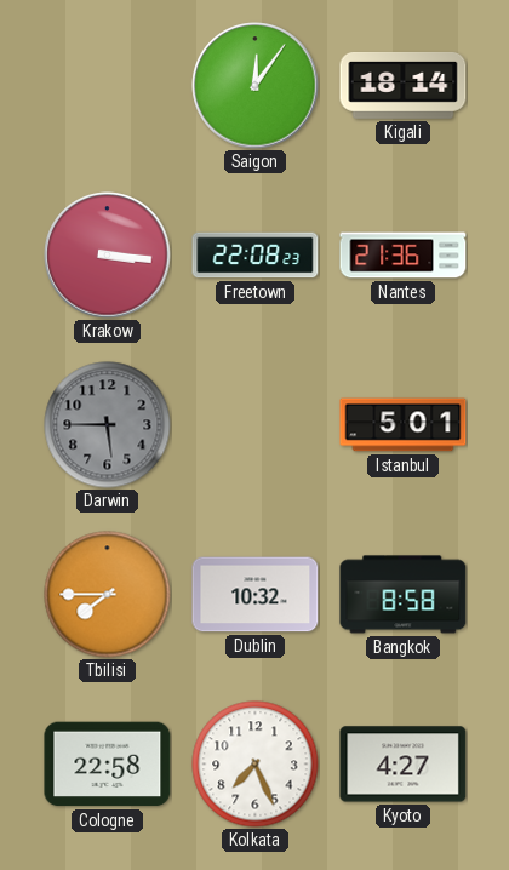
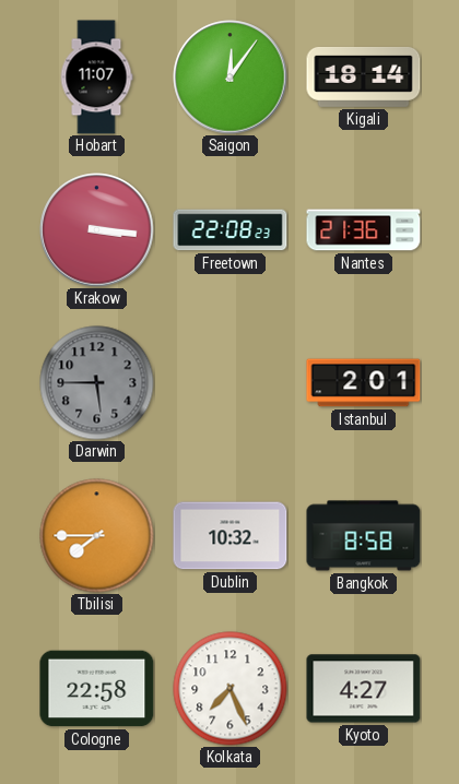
Hobart: none -> 11:07 (96, 78)
Istanbul: 5:01 -> 2:01 (364, 383)
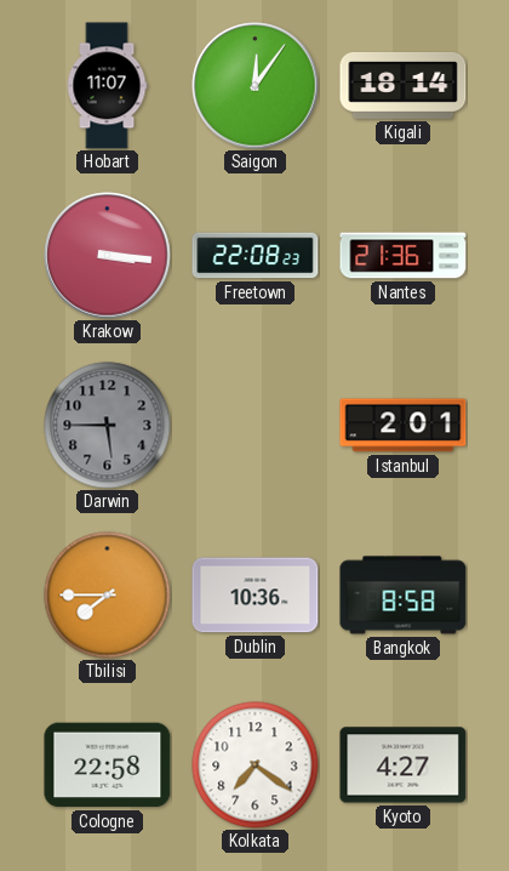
Dublin: 10:32 -> 10:36 (256, 596)
Kolkata: 7:26 -> 7:21 (256, 765)
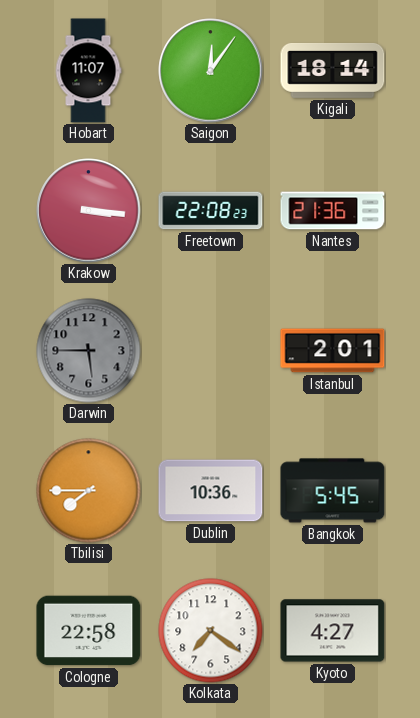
Bangkok: 8:58 -> 5:45 (333, 491)
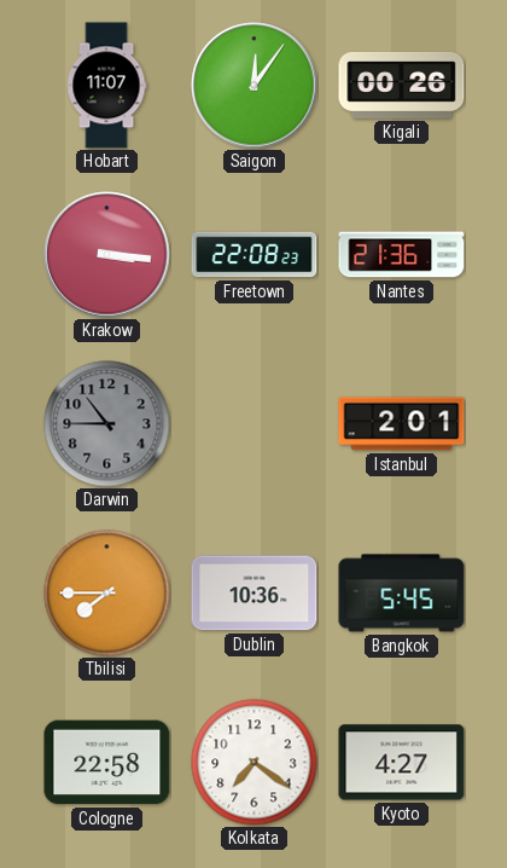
Kigali: 18:14 -> 00:26 (402, 85)
Darwin: 5:45 -> 10:45 (107, 424)
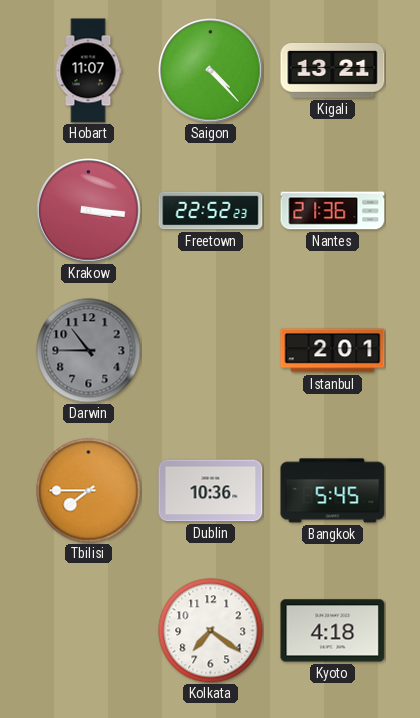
Saigon: 12:06 -> 4:23 (211, 71)
Kigali: 00:26 -> 13:21 (333, 70)
Freetown: 22:08 -> 22:52 (211, 211)
Cologne: 22:58 -> none (107, 763)
Kyoto: 4:27 -> 4:18 (333, 631)
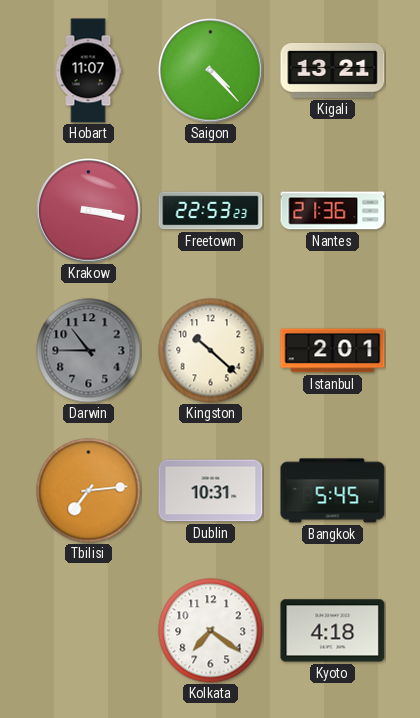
Krakow: 3:16 -> 3:17 (89, 211)
Freetown: 22:52 -> 22:53 (211, 211)
Kingston: none -> 10:22 (211, 351)
Tbilisi: 7:45 -> 7:14 (89, 491)
Dublin: 10:36 -> 10:31 (211, 491)
